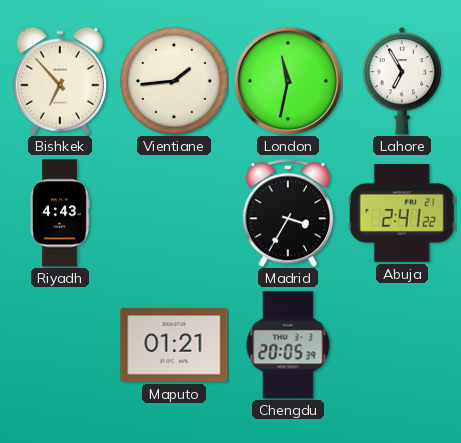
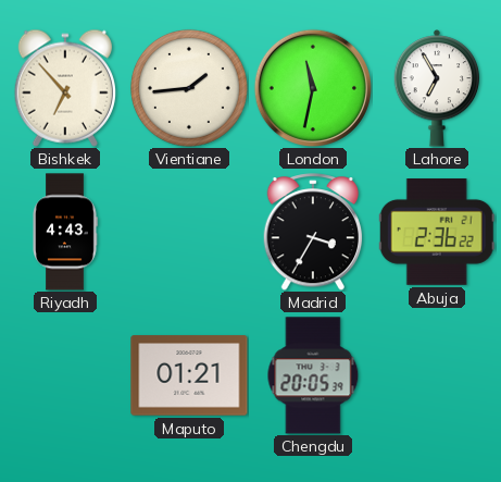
Abuja: 2:41 -> 2:36 (437, 233)
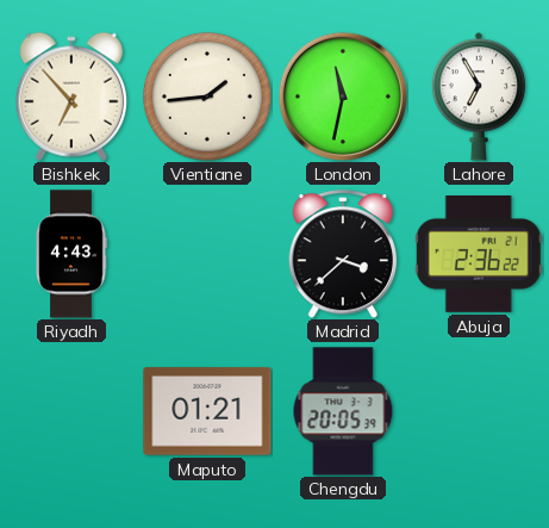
Madrid: 3:35 -> 3:38 (343, 254)
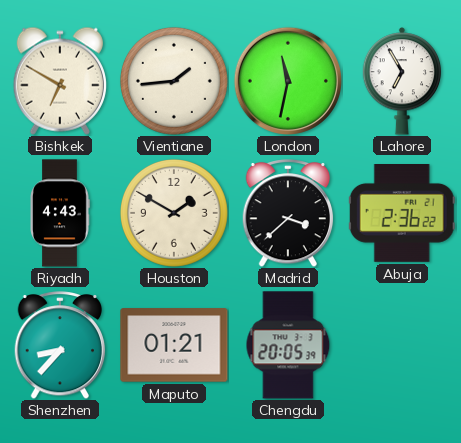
Bishkek: 6:53 -> 6:50 (60, 81)
Houston: none -> 1:50 (174, 213)
Shenzhen: none -> 8:37 (60, 345)
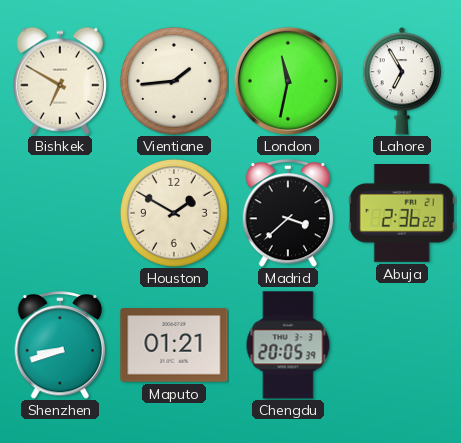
Riyadh: 4:43 -> none (60, 213)
Shenzhen: 8:37 -> 8:42 (60, 345)
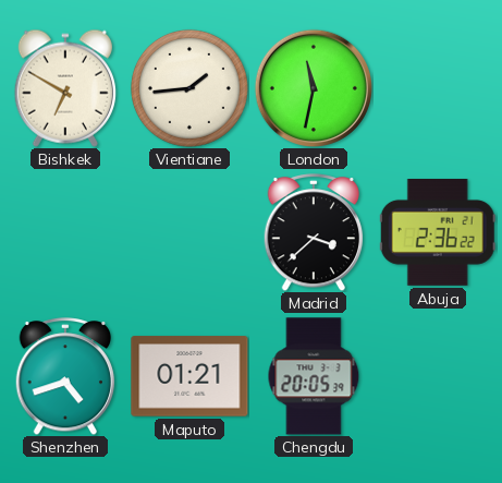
Lahore: 6:55 -> none (402, 81)
Houston: 1:50 -> none (174, 213)
Shenzhen: 8:42 -> 4:42 (65, 376)
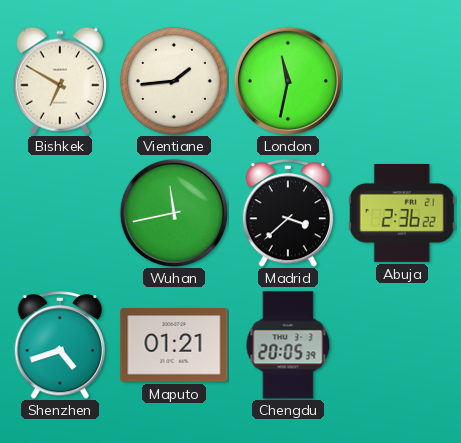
Wuhan: none -> 11:43 (173, 212)
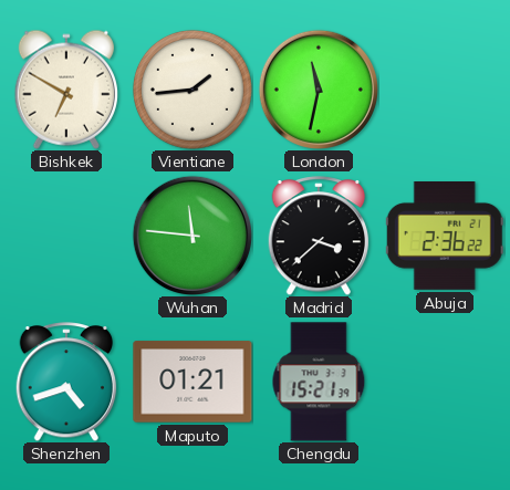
Wuhan: 11:43 -> 11:46 (191, 234)
Chengdu: 20:05 -> 15:21 (319, 382)
